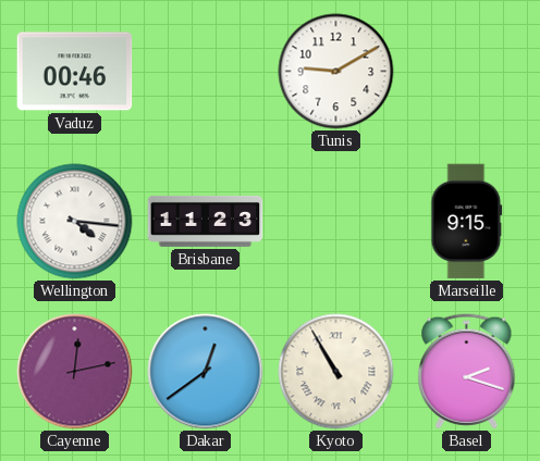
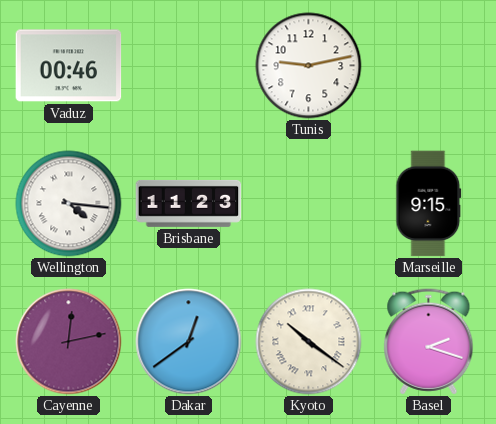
Tunis: 9:10 -> 9:13 (309, 66)
Kyoto: 10:55 -> 10:21 (309, 342)
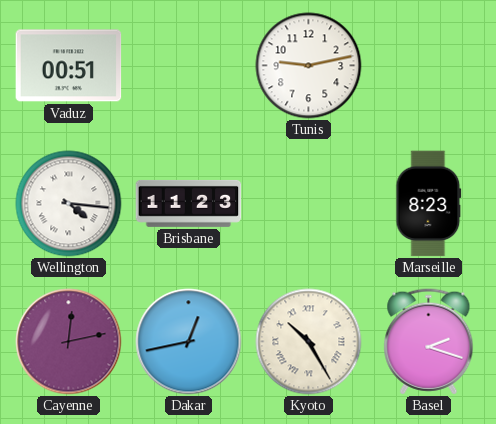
Vaduz: 00:46 -> 00:51 (69, 66)
Marseille: 9:15 -> 8:23 (429, 204)
Dakar: 12:39 -> 12:43 (189, 342)
Kyoto: 10:21 -> 10:25 (309, 342)
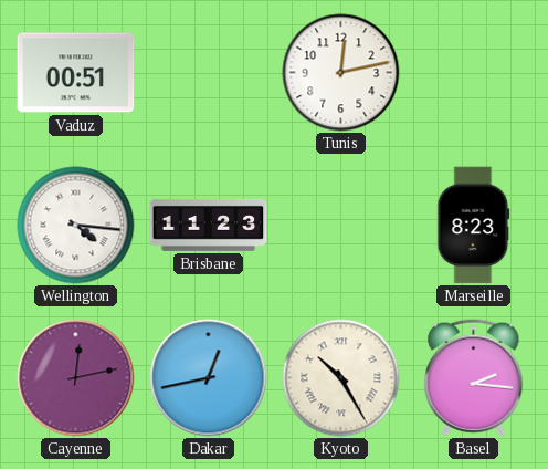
Tunis: 9:13 -> 12:13 (341, 73)
Basel: 2:18 -> 2:16 (474, 378)
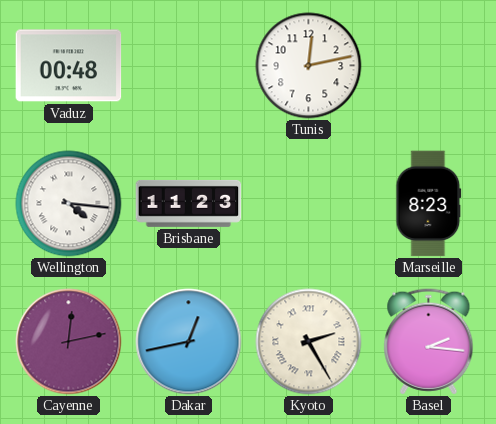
Vaduz: 00:51 -> 00:48 (69, 66)
Kyoto: 10:25 -> 2:25 (309, 342)
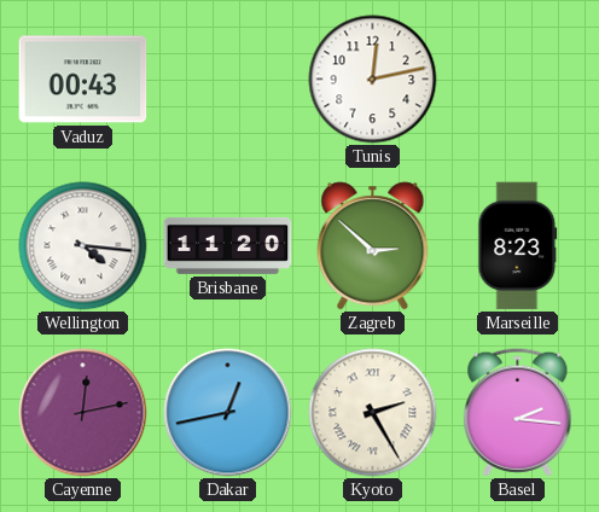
Vaduz: 00:48 -> 00:43 (83, 80)
Brisbane: 11:23 -> 11:20 (228, 245)
Zagreb: none -> 2:52 (373, 246)
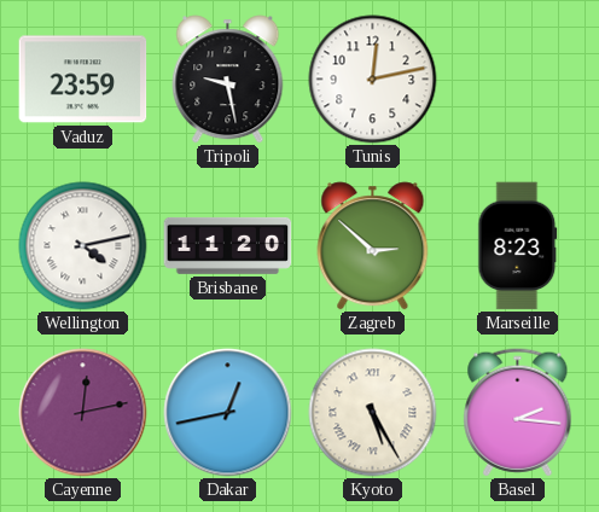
Vaduz: 00:43 -> 23:59 (83, 80)
Tripoli: none -> 9:28 (228, 80)
Wellington: 4:16 -> 4:13 (83, 246)
Kyoto: 2:25 -> 5:25 (373, 413)
